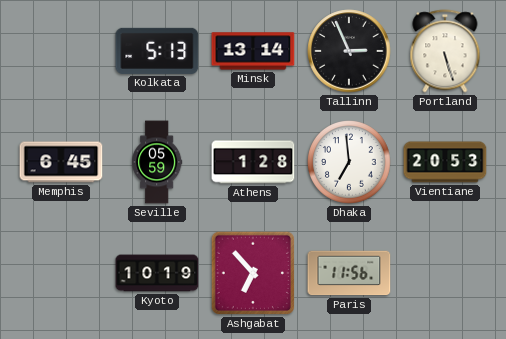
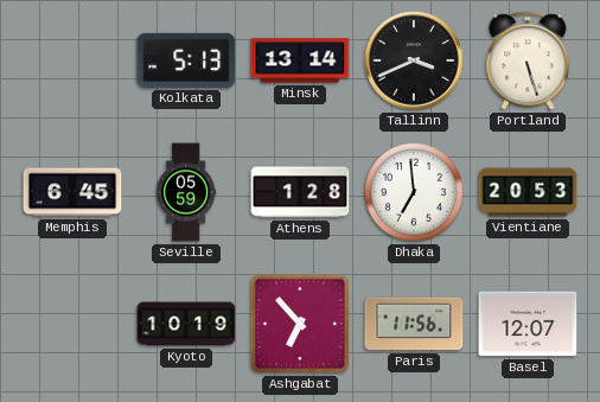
Tallinn: 2:56 -> 3:41 (414, 60)
Basel: none -> 12:07 (528, 324)
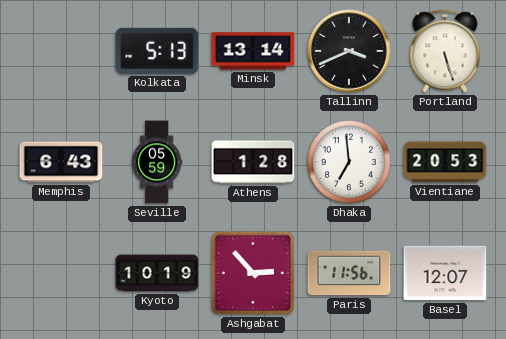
Memphis: 6:45 -> 6:43 (61, 162)
Ashgabat: 6:53 -> 2:53 (253, 273)
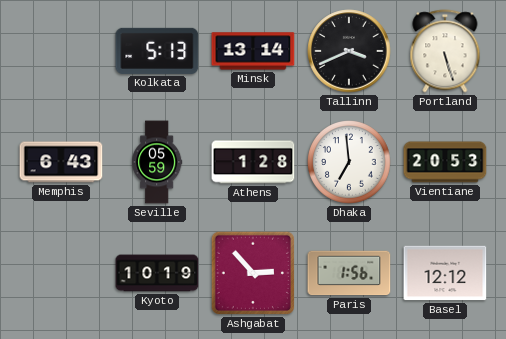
Paris: 11:56 -> 1:56 (349, 273)
Basel: 12:07 -> 12:12 (445, 273)
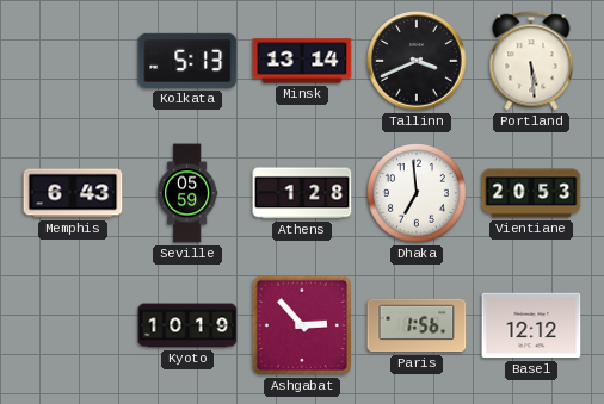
Portland: 5:27 -> 5:29 (531, 61)
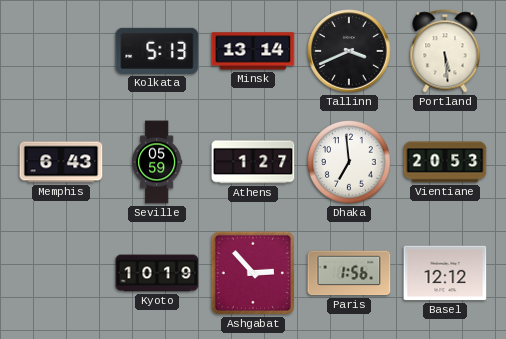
Athens: 1:28 -> 1:27 (253, 162)
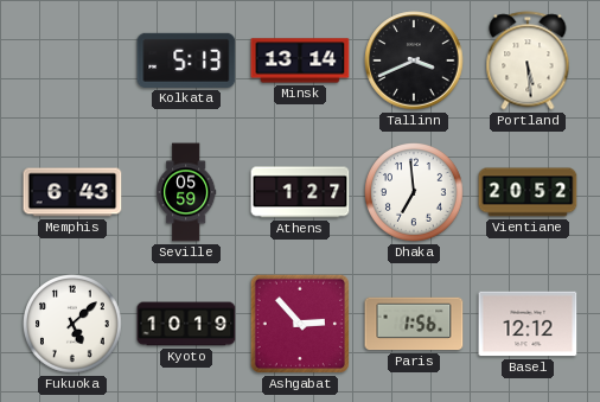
Vientiane: 20:53 -> 20:52 (528, 192)
Fukuoka: none -> 5:08 (74, 325)
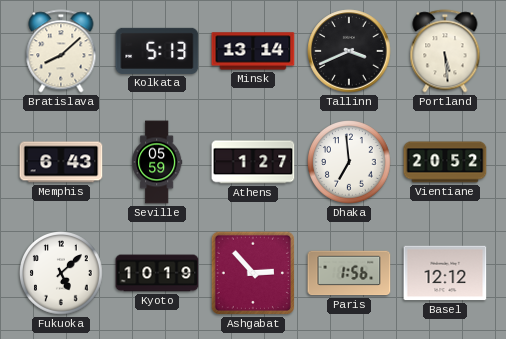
Bratislava: none -> 8:08 (61, 51)
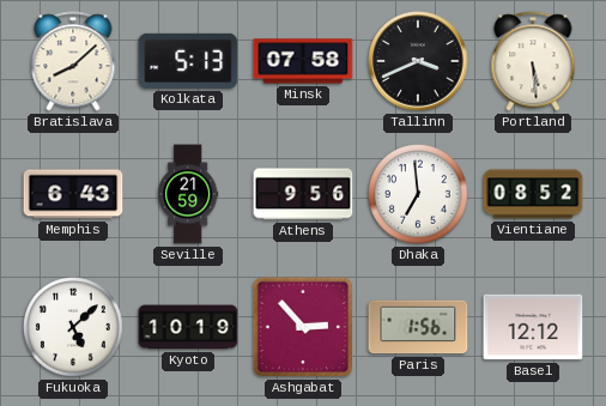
Minsk: 13:14 -> 07:58 (303, 61)
Seville: 05:59 -> 21:59 (188, 194)
Athens: 1:27 -> 9:56 (303, 194)
Vientiane: 20:52 -> 08:52 (533, 194)
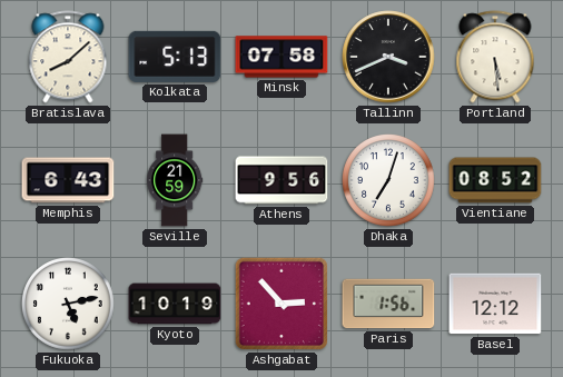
Dhaka: 6:59 -> 7:03 (389, 181)
Fukuoka: 5:08 -> 5:13 (69, 305)
